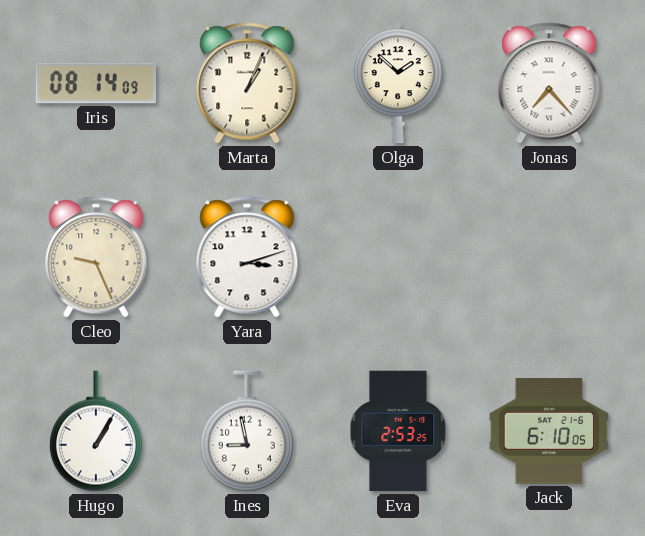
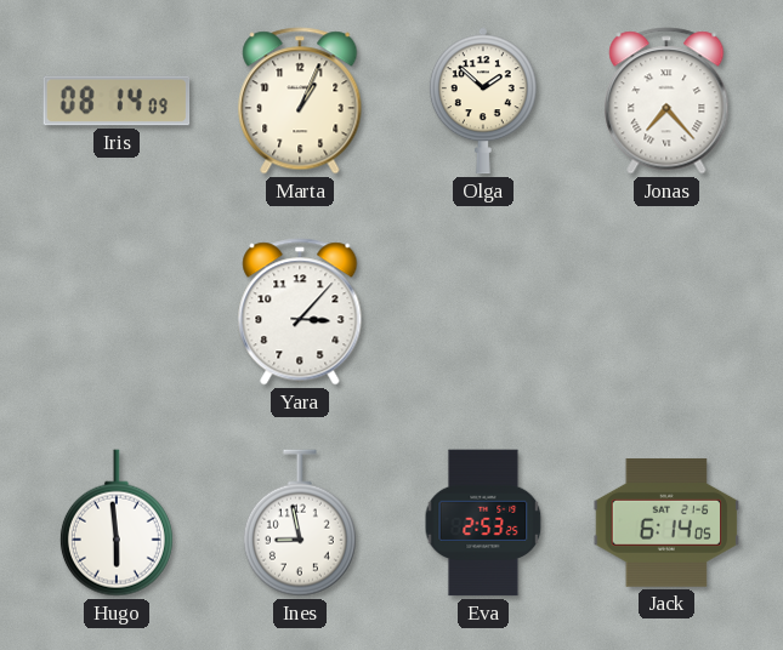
Cleo: 9:26 -> none (96, 257)
Yara: 3:12 -> 3:07 (300, 312)
Hugo: 1:05 -> 5:59 (117, 523)
Jack: 6:10 -> 6:14 (666, 523)
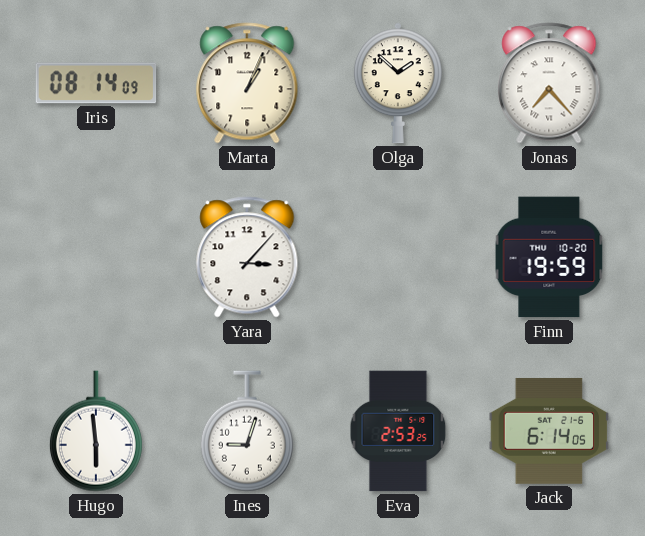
Finn: none -> 19:59 (549, 257)
Ines: 8:58 -> 9:03 (247, 431)
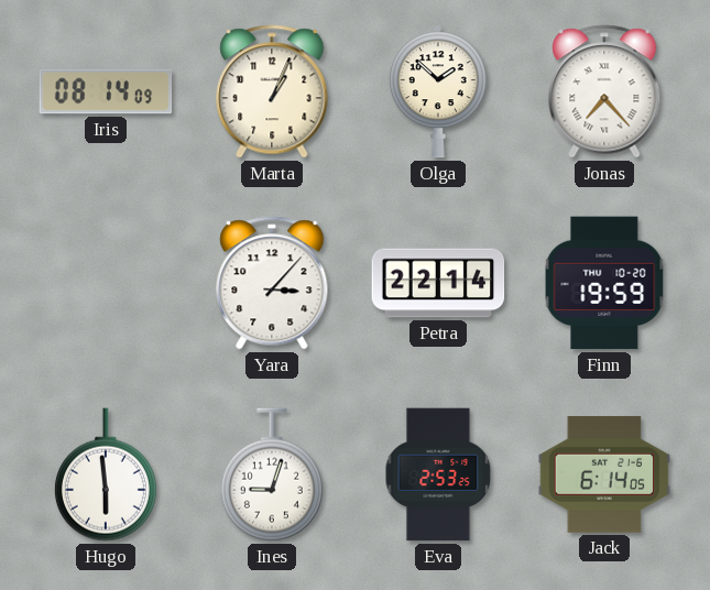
Petra: none -> 22:14 (438, 283)
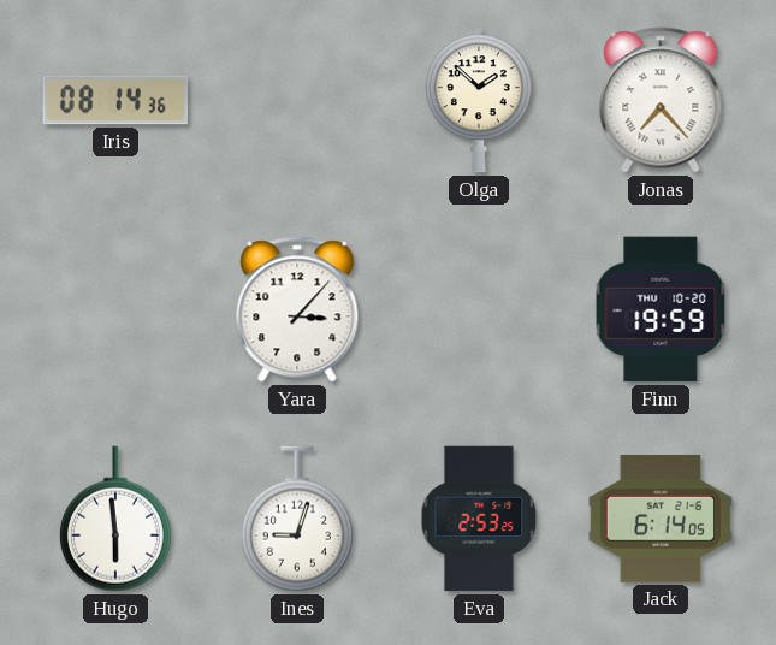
Iris: 08:14:09 -> 08:14:36 (115, 100)
Marta: 1:04 -> none (272, 91)
Petra: 22:14 -> none (438, 283)
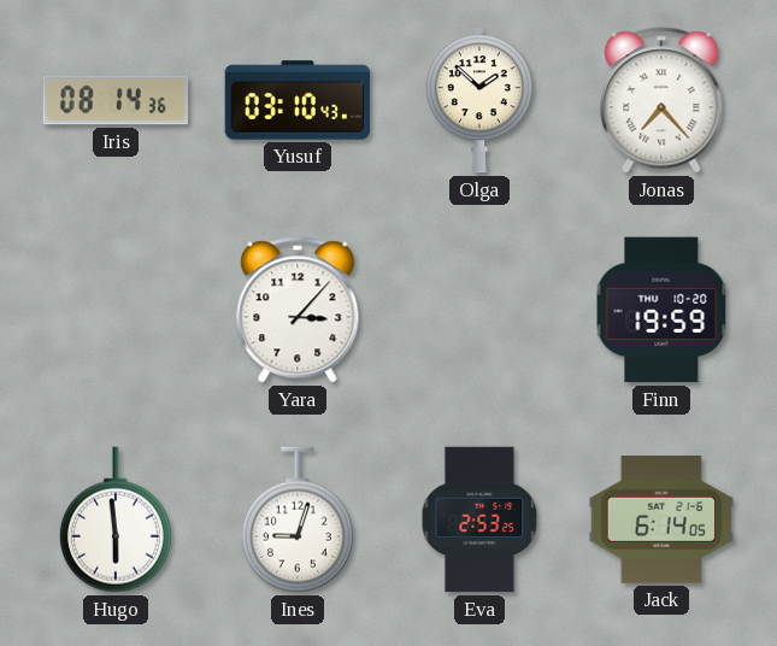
Yusuf: none -> 03:10 (298, 100)
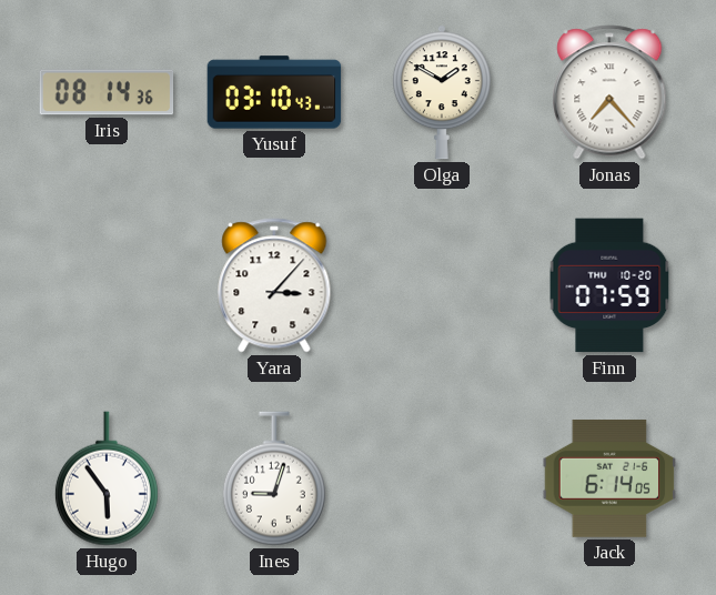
Olga: 1:52 -> 1:50 (442, 92)
Finn: 19:59 -> 07:59 (609, 285)
Hugo: 5:59 -> 5:54 (107, 478)
Eva: 2:53 -> none (479, 519)
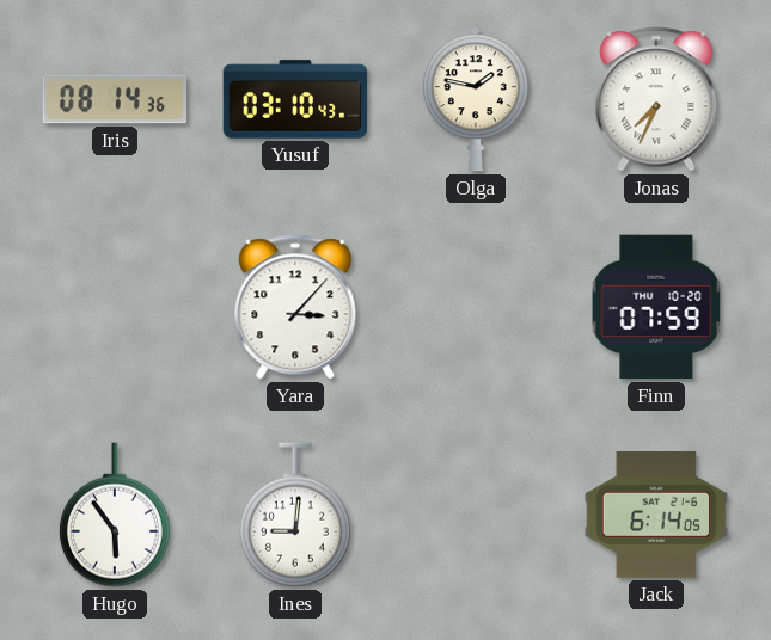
Olga: 1:50 -> 1:47 (476, 99)
Jonas: 7:23 -> 7:34 (656, 99)
Ines: 9:03 -> 9:01 (295, 515)
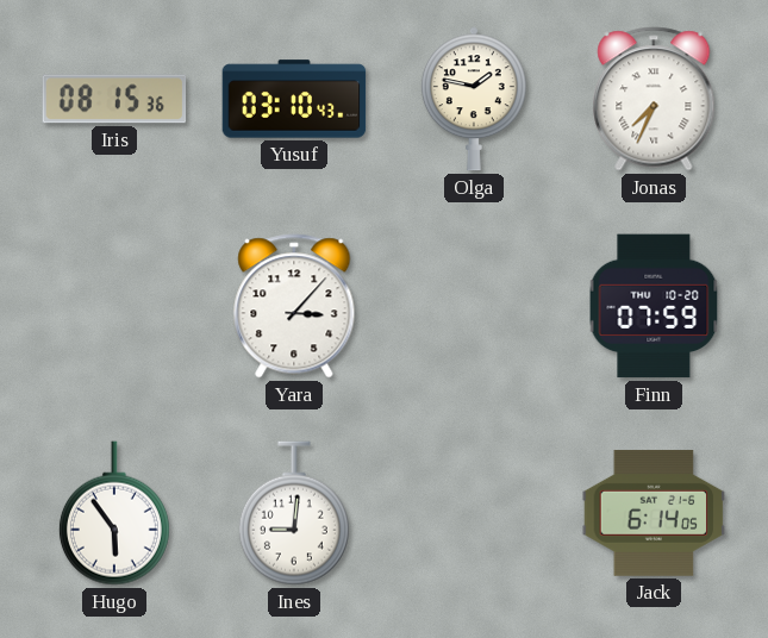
Iris: 08:14 -> 08:15 (114, 99)
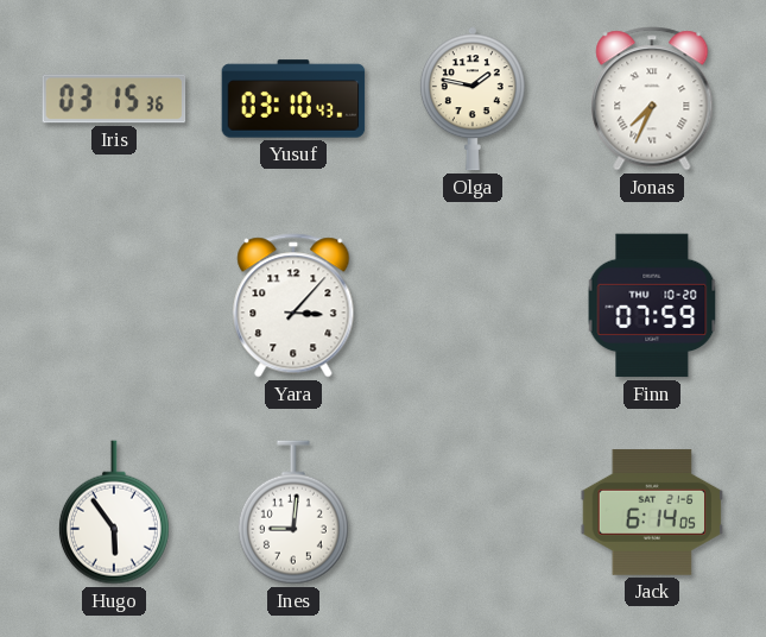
Iris: 08:15 -> 03:15 (114, 99)
